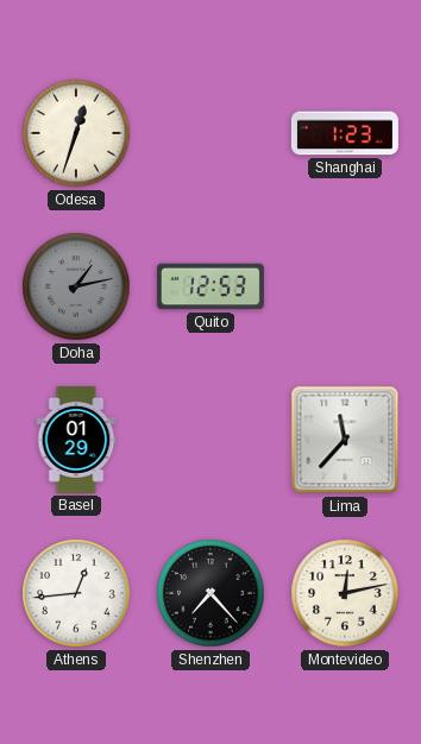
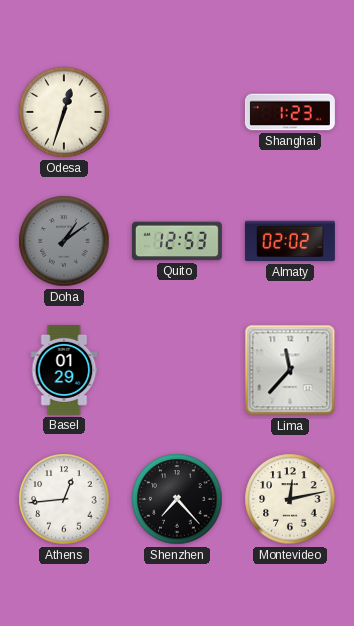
Doha: 1:13 -> 1:09 (64, 241)
Almaty: none -> 02:02 (290, 241)
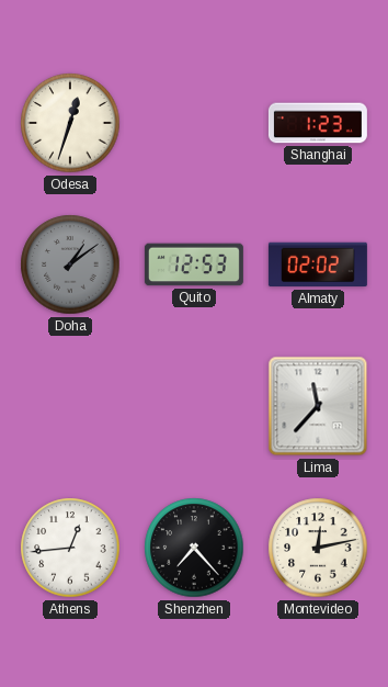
Basel: 01:29 -> none (64, 370)
